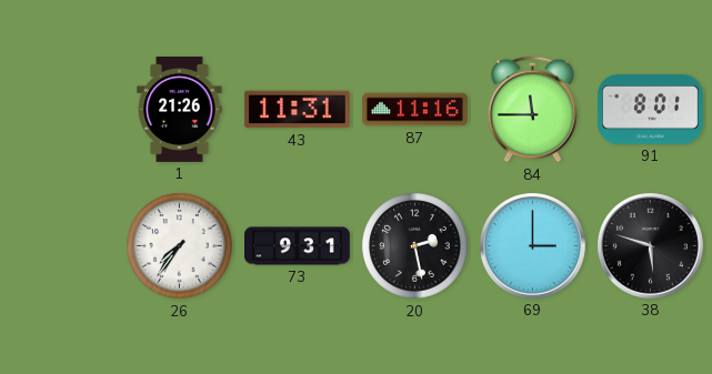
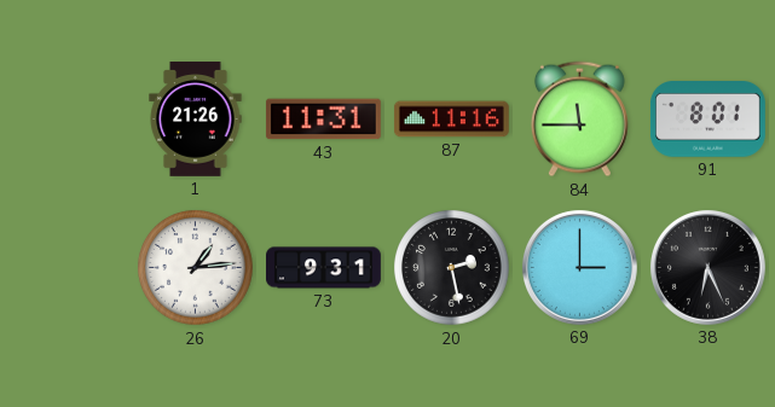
26: 7:36 -> 1:14 (196, 268)
38: 5:48 -> 6:26 (707, 267)
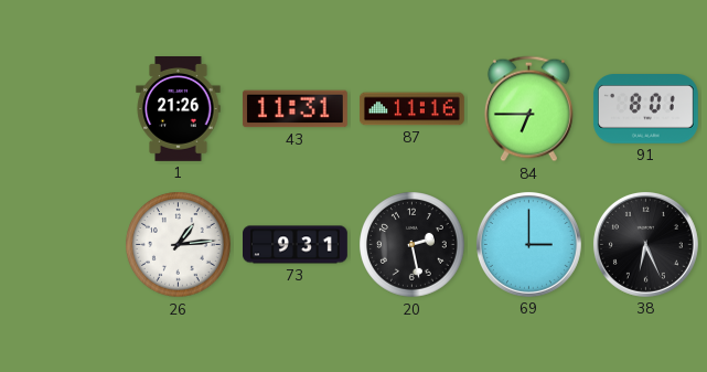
84: 11:45 -> 6:45 (528, 109)
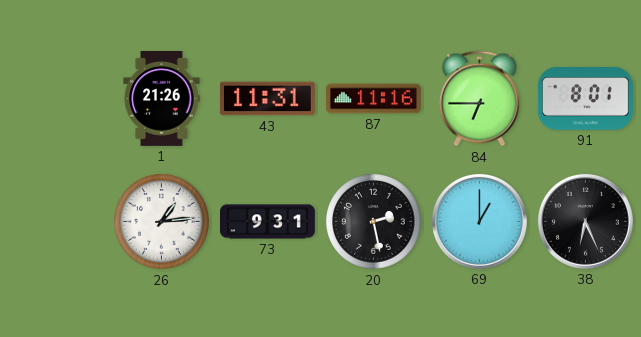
69: 3:00 -> 1:00 (479, 221)
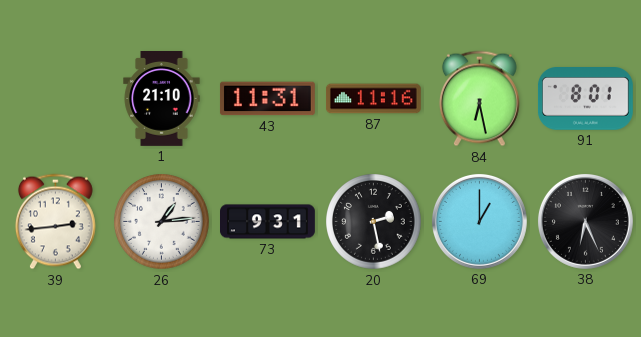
1: 21:26 -> 21:10 (162, 99)
84: 6:45 -> 6:28 (479, 99)
39: none -> 2:44 (55, 222)
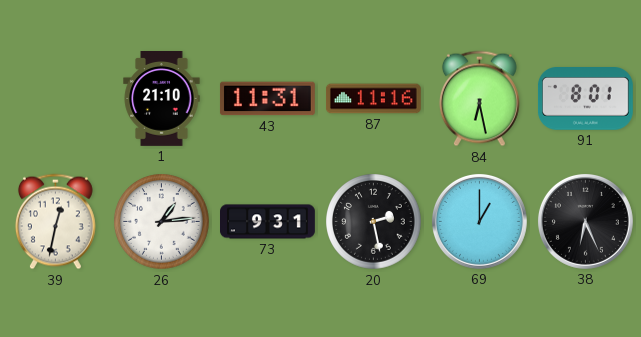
39: 2:44 -> 12:32 (55, 222)
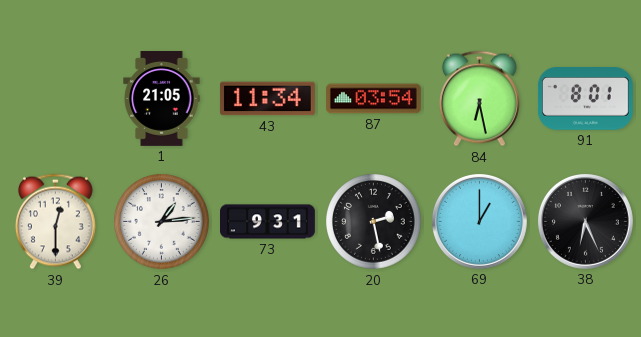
1: 21:10 -> 21:05 (162, 99)
43: 11:31 -> 11:34 (267, 99)
87: 11:16 -> 03:54 (374, 99)
39: 12:32 -> 12:30 (55, 222)
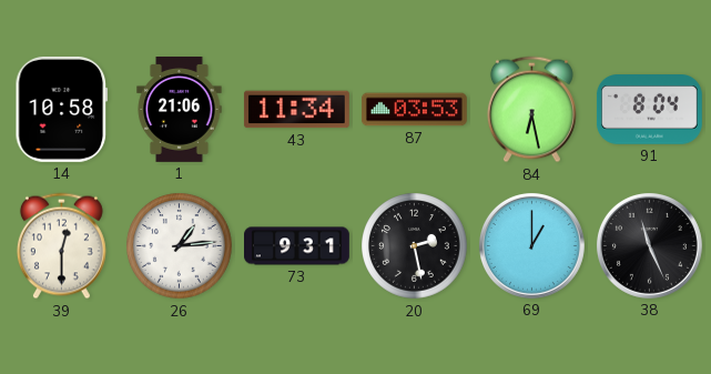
14: none -> 10:58 (62, 109)
1: 21:05 -> 21:06 (180, 110)
87: 03:54 -> 03:53 (415, 110)
91: 8:01 -> 8:04 (649, 110)
38: 6:26 -> 11:26 (649, 245)
